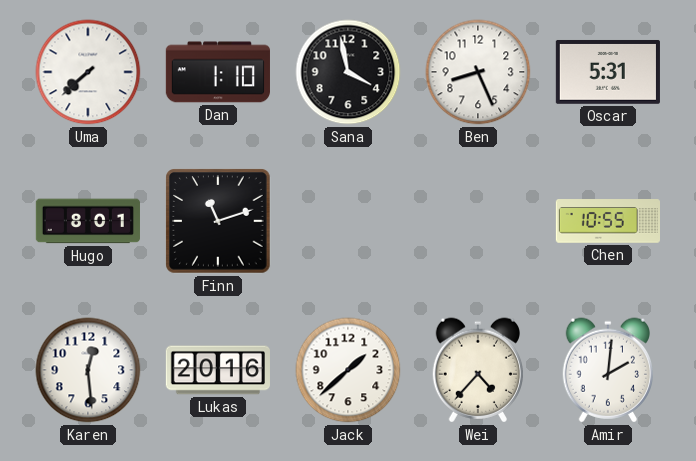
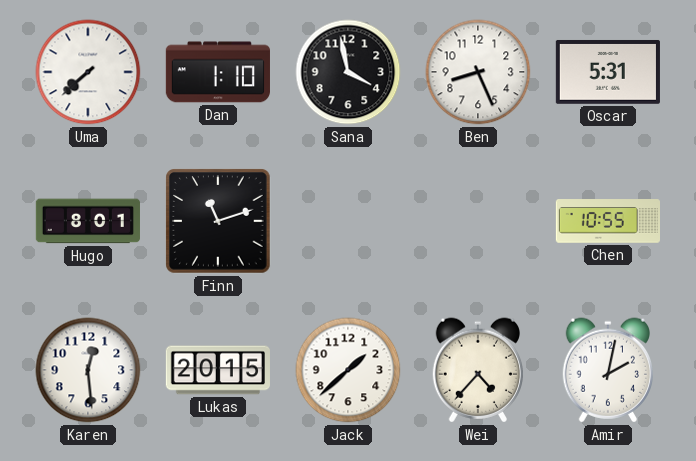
Lukas: 20:16 -> 20:15 (218, 370)
Amir: 2:01 -> 2:02 (607, 370)
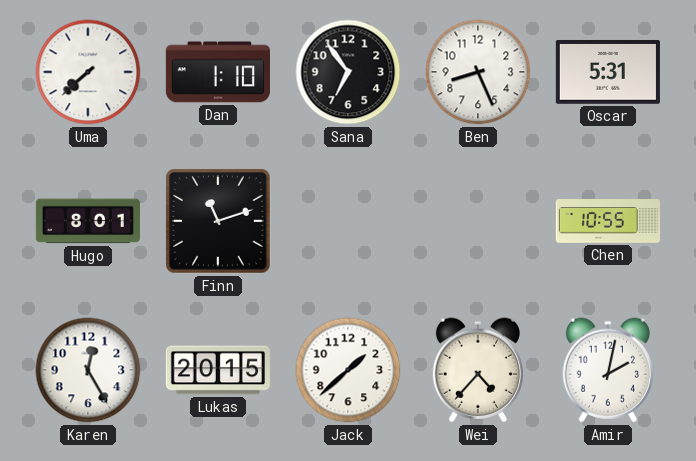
Sana: 3:58 -> 6:54 (348, 72)
Karen: 12:29 -> 12:25 (88, 370)
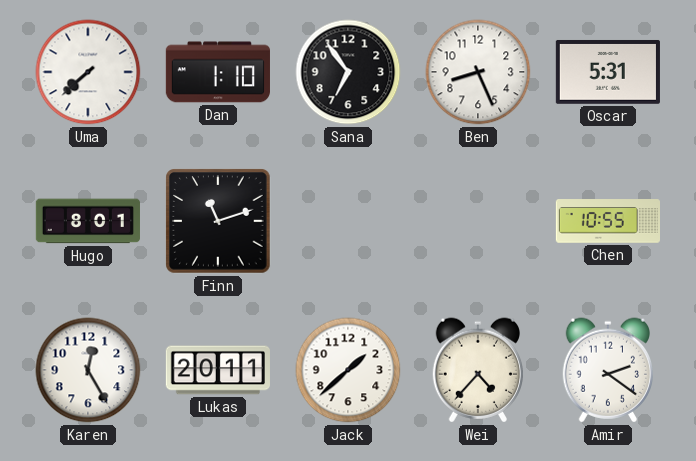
Lukas: 20:15 -> 20:11 (218, 370)
Amir: 2:02 -> 2:21 (607, 370)
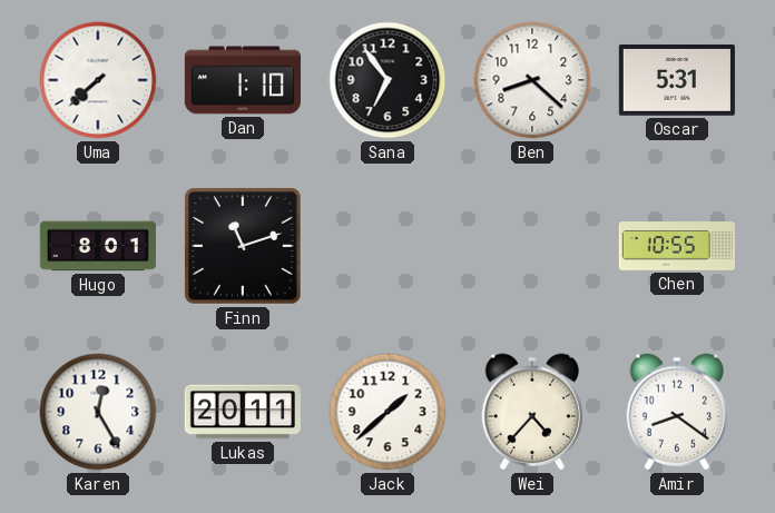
Ben: 8:26 -> 8:22 (532, 80)
Amir: 2:21 -> 8:21 (676, 412)
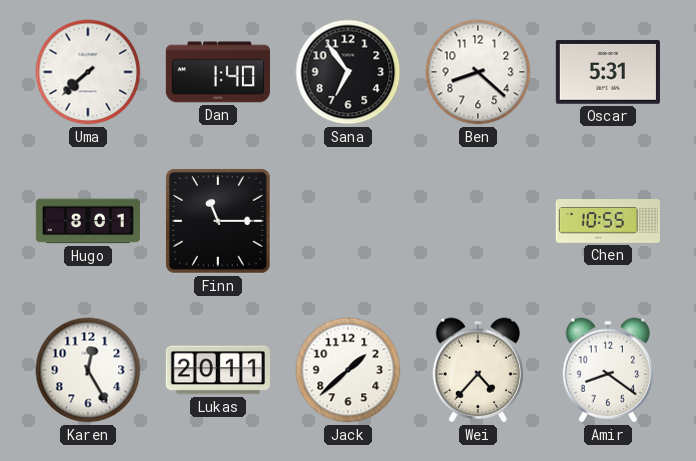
Dan: 1:10 -> 1:40 (218, 72)
Finn: 11:12 -> 11:15 (218, 221)
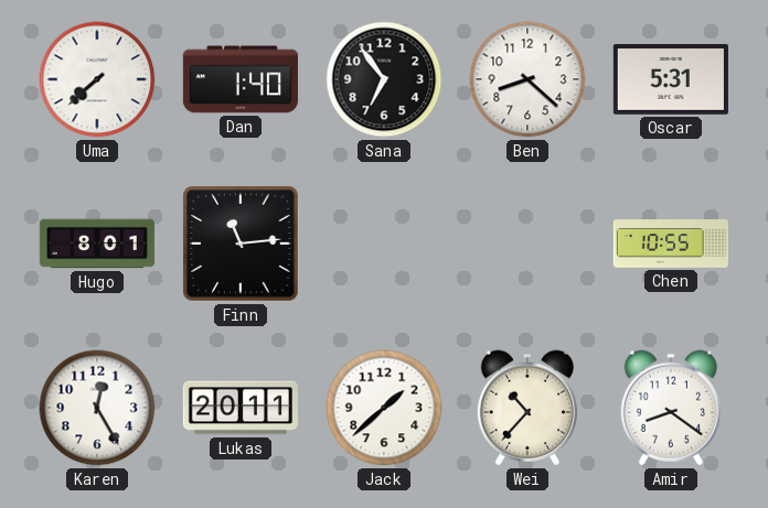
Finn: 11:15 -> 11:14 (241, 244)
Wei: 4:37 -> 10:37 (526, 408)
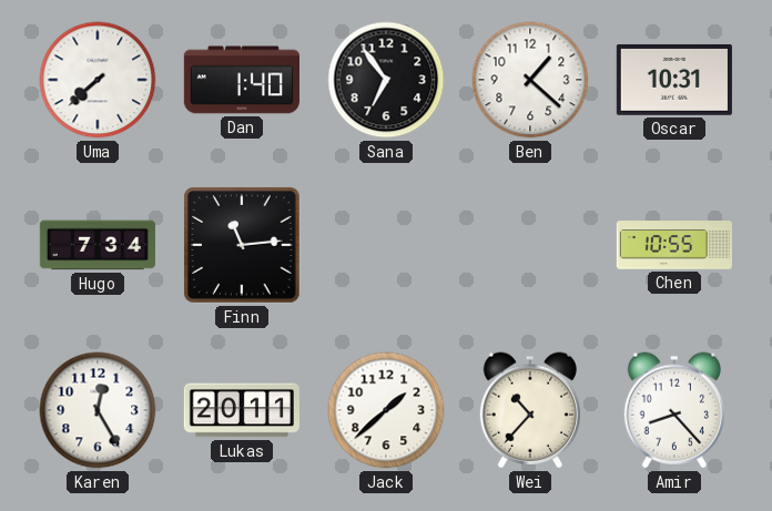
Ben: 8:22 -> 1:22 (530, 80)
Oscar: 5:31 -> 10:31 (674, 80)
Hugo: 8:01 -> 7:34 (98, 245)
Amir: 8:21 -> 8:23 (673, 410)
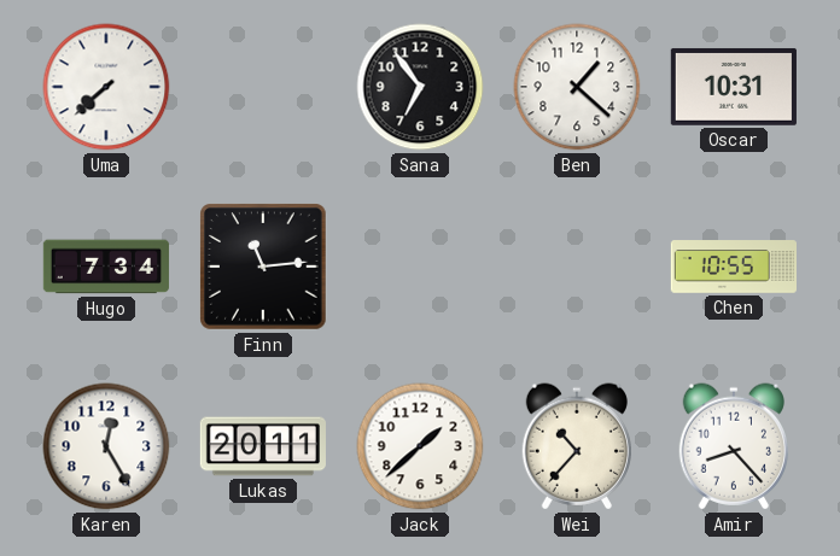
Dan: 1:40 -> none (242, 80)
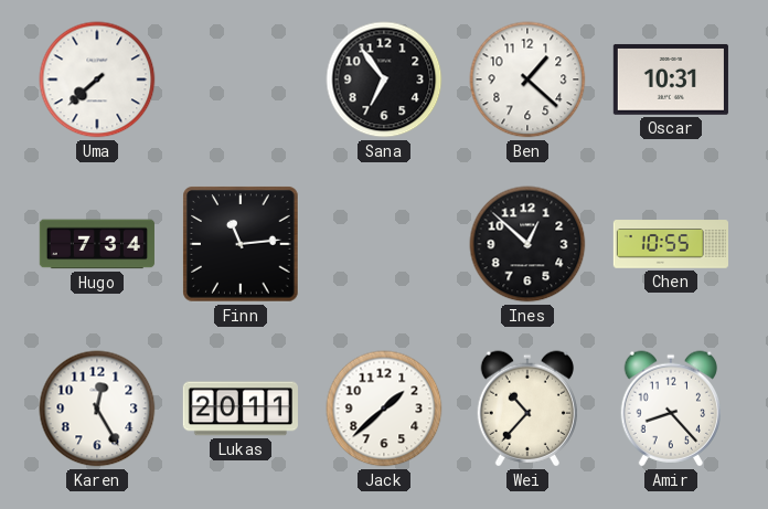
Ines: none -> 12:52 (527, 244)
